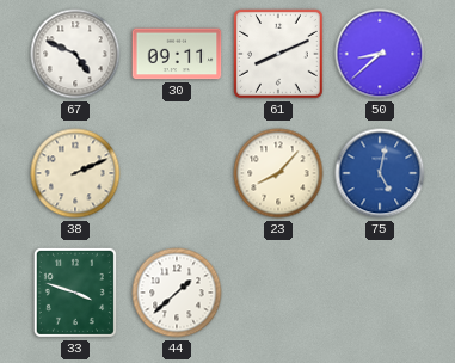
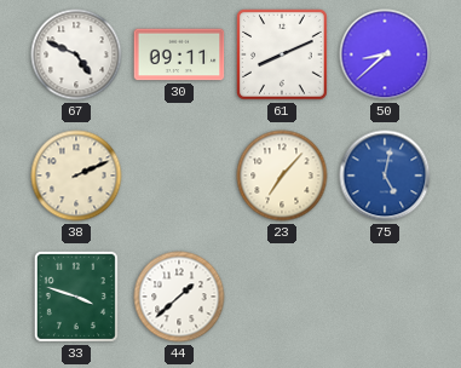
23: 8:07 -> 7:07 (282, 176)
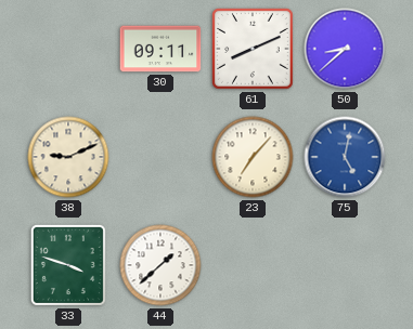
67: 4:49 -> none (76, 54)
38: 2:11 -> 9:11 (68, 157)
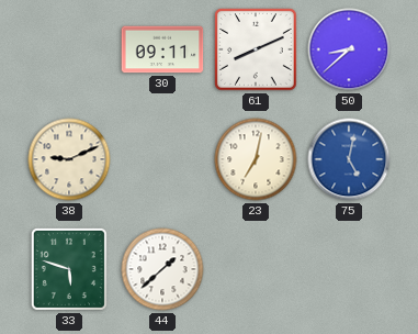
23: 7:07 -> 7:02 (256, 159)
33: 3:48 -> 5:48 (69, 269)
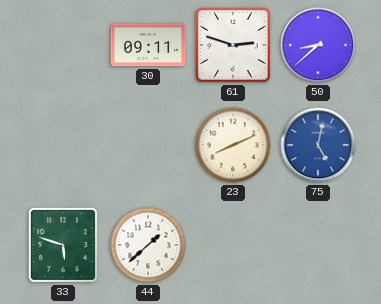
61: 8:11 -> 2:48 (234, 46)
38: 9:11 -> none (69, 159)
23: 7:02 -> 8:11 (233, 145)
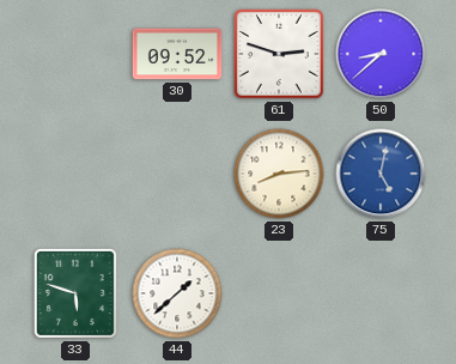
30: 09:11 -> 09:52 (177, 54)
23: 8:11 -> 8:14 (279, 174)
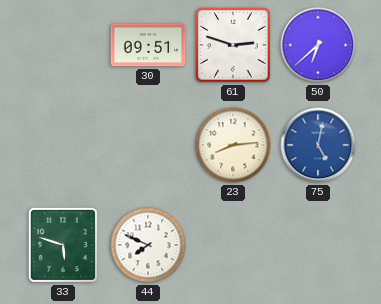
30: 09:52 -> 09:51 (148, 45)
50: 8:38 -> 6:38 (318, 45)
44: 1:38 -> 7:49 (148, 245)
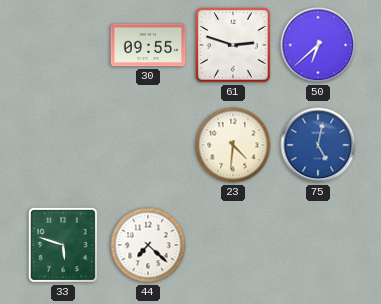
30: 09:51 -> 09:55 (148, 45)
23: 8:14 -> 4:31 (233, 145)
44: 7:49 -> 7:22 (148, 245)
